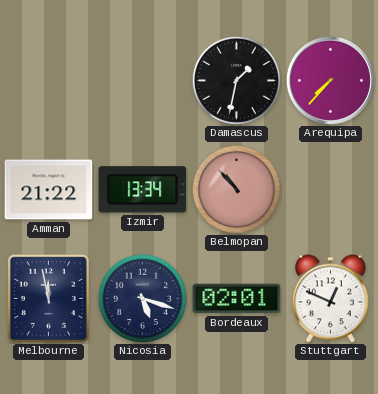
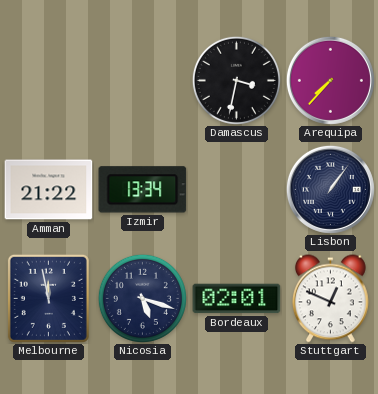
Damascus: 1:32 -> 3:32 (236, 80)
Belmopan: 10:53 -> none (236, 189)
Lisbon: none -> 1:06 (330, 189)
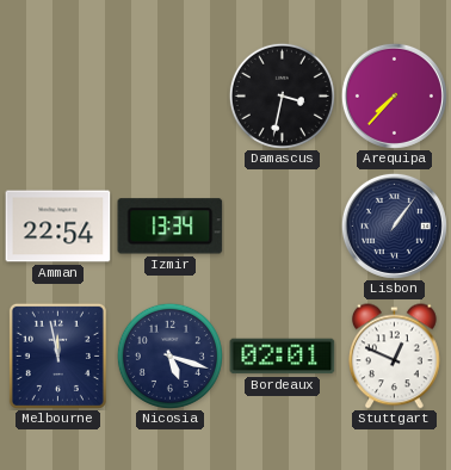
Amman: 21:22 -> 22:54 (58, 227)
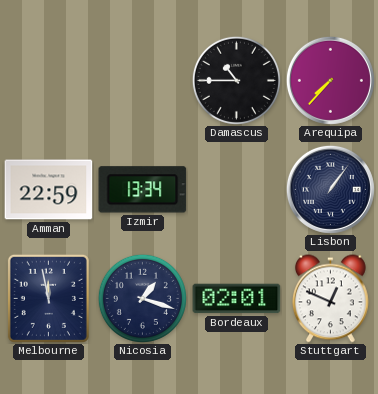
Damascus: 3:32 -> 10:45 (236, 80)
Amman: 22:54 -> 22:59 (49, 190)
Nicosia: 5:18 -> 1:18 (142, 298)
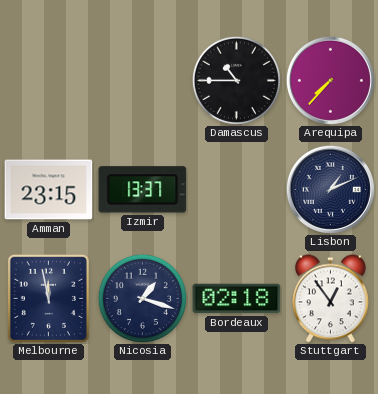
Amman: 22:59 -> 23:15 (49, 190)
Izmir: 13:34 -> 13:37 (143, 190)
Lisbon: 1:06 -> 1:11 (330, 189)
Bordeaux: 02:01 -> 02:18 (237, 299)
Stuttgart: 12:49 -> 12:54 (331, 299)
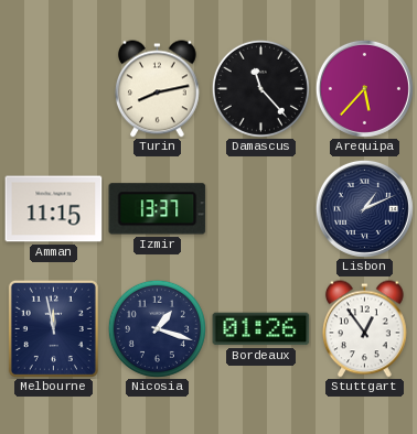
Turin: none -> 8:13 (158, 89)
Damascus: 10:45 -> 11:23 (260, 88)
Arequipa: 7:37 -> 5:37 (364, 88)
Amman: 23:15 -> 11:15 (54, 209)
Bordeaux: 02:18 -> 01:26 (261, 329)
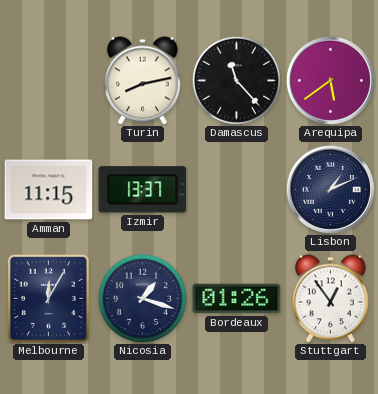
Arequipa: 5:37 -> 5:39 (330, 80)
Melbourne: 11:58 -> 12:05 (48, 298)
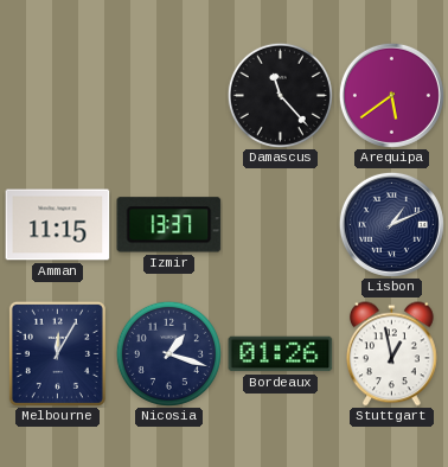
Turin: 8:13 -> none (143, 81)
Stuttgart: 12:54 -> 12:58 (392, 354)
